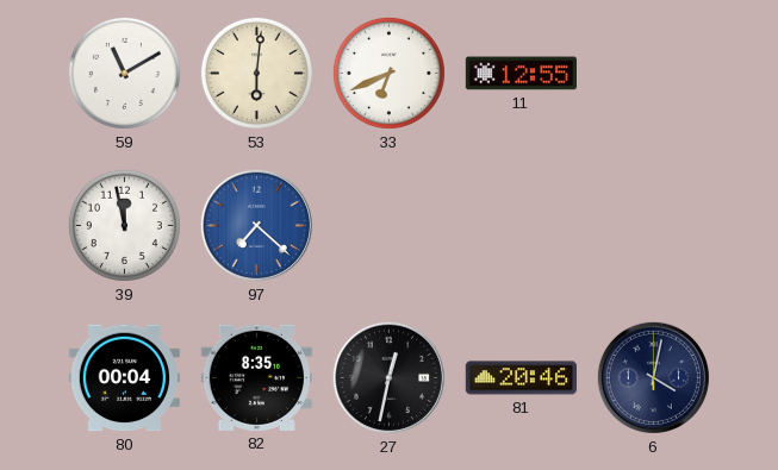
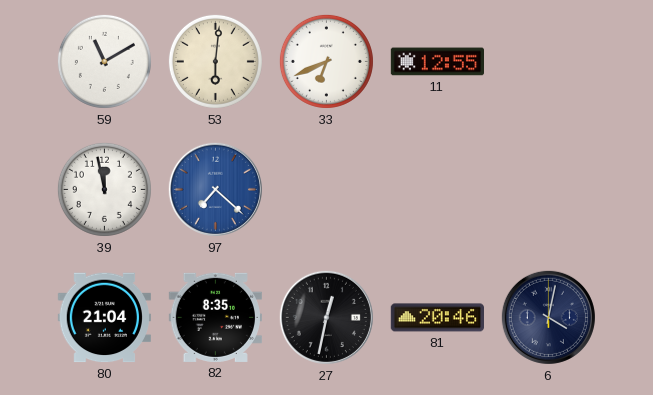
80: 00:04 -> 21:04 (104, 318)
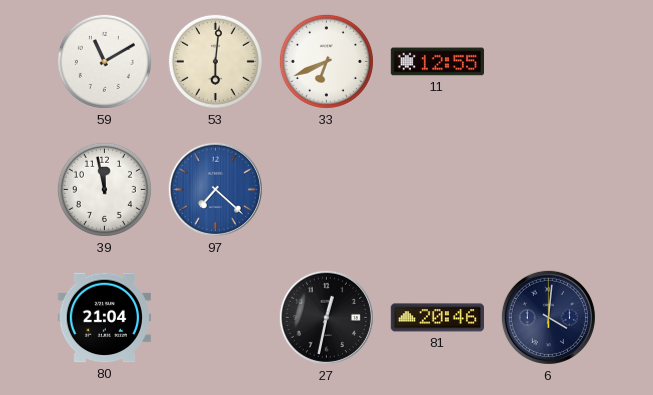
82: 8:35 -> none (215, 317)
6: 4:02 -> 4:01 (548, 317)
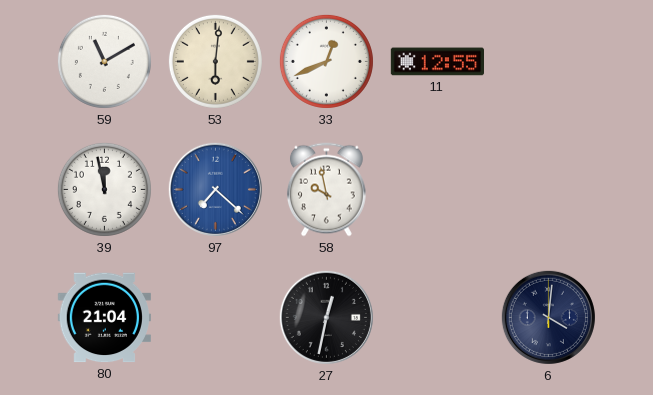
33: 6:41 -> 12:41 (326, 61)
58: none -> 9:58 (326, 190)
81: 20:46 -> none (437, 318)
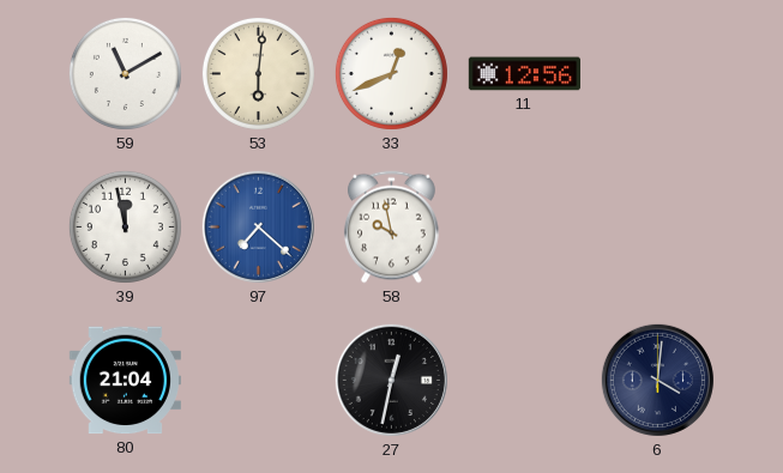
11: 12:55 -> 12:56 (524, 74)
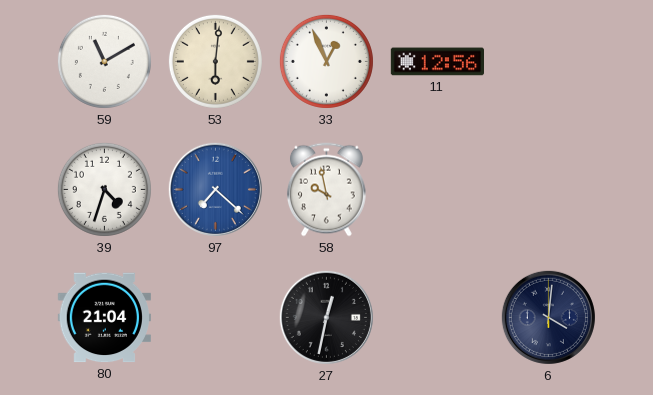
33: 12:41 -> 12:56 (326, 61)
39: 11:58 -> 4:33 (104, 189)
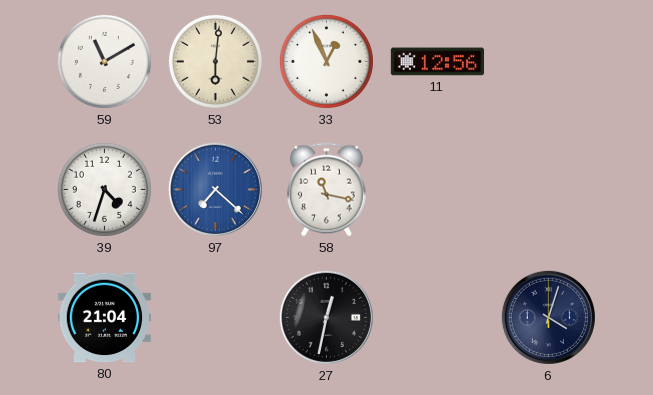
58: 9:58 -> 11:17 (326, 190)
6: 4:01 -> 4:03 (548, 317)
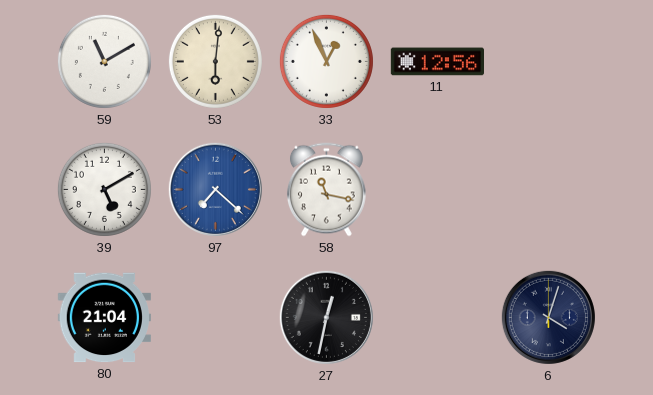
39: 4:33 -> 5:10 (104, 189)
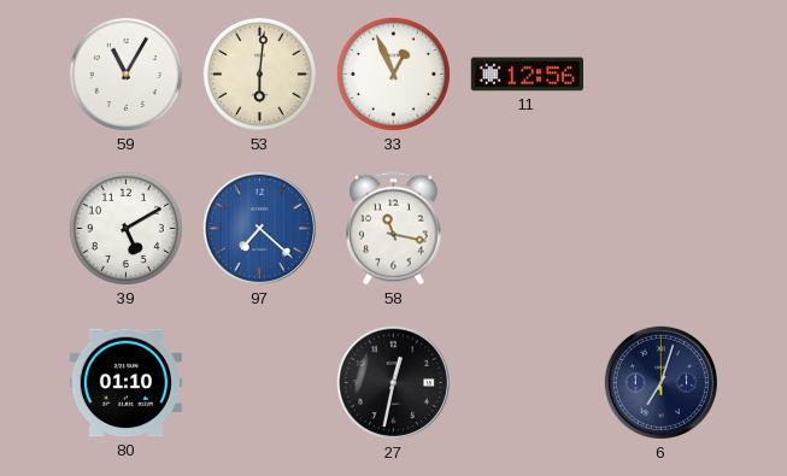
59: 11:10 -> 11:05 (125, 74)
80: 21:04 -> 01:10 (125, 383)
6: 4:03 -> 7:03 (660, 382)
